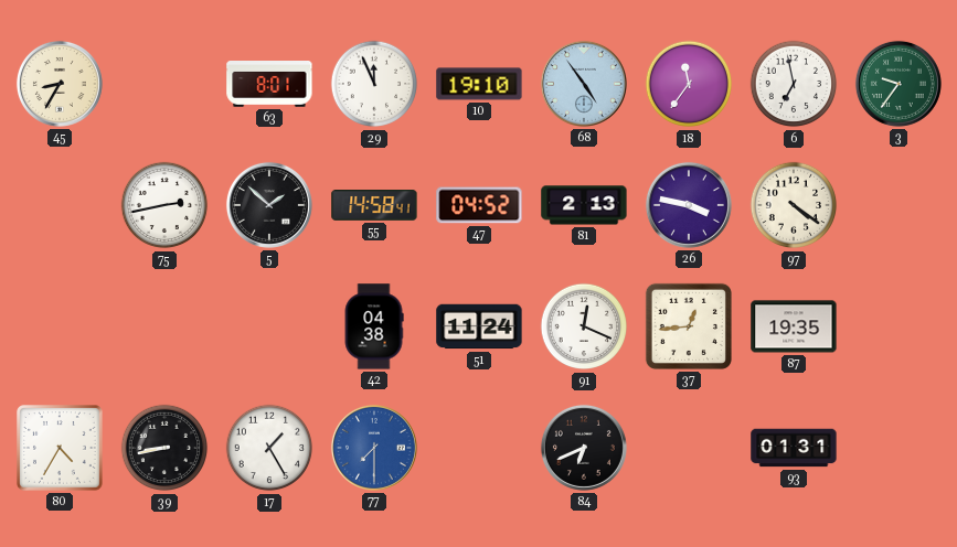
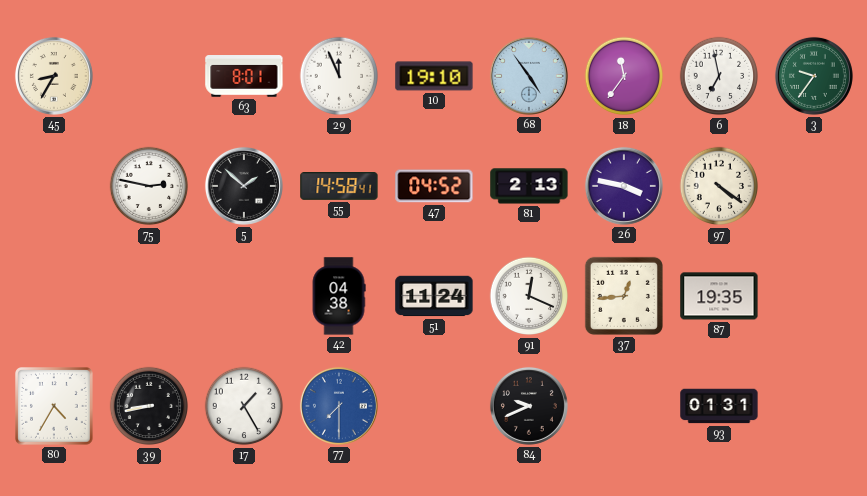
75: 2:43 -> 2:47 (149, 186)
84: 6:41 -> 9:41 (529, 406)
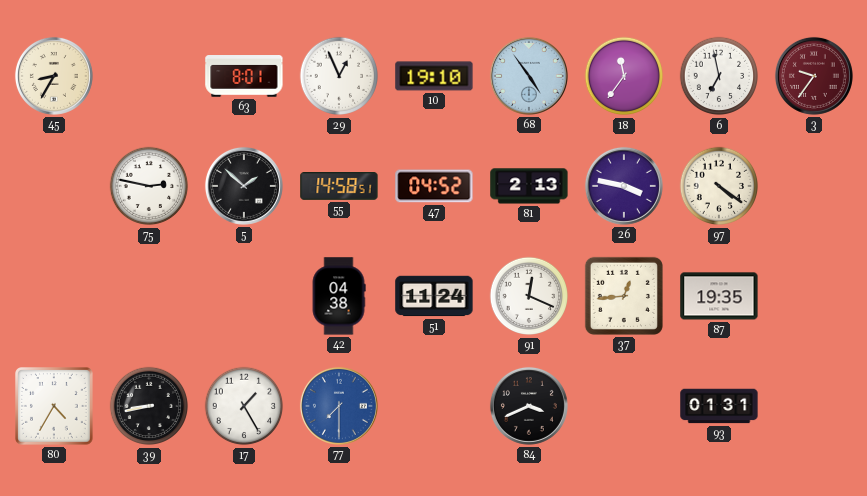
29: 11:56 -> 12:56 (339, 76)
3 dial: green -> burgundy (814, 76)
55: 14:58:41 -> 14:58:51 (339, 187)
84: 9:41 -> 3:41 (529, 406)
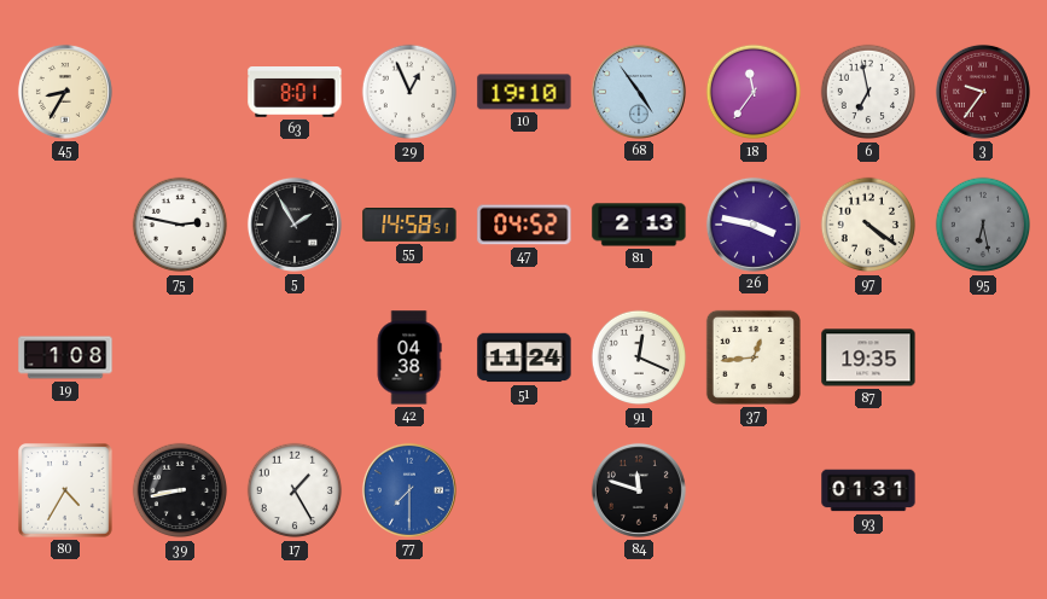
5: 1:52 -> 1:55 (295, 225)
95: none -> 6:28 (983, 225)
19: none -> 1:08 (65, 357)
84: 3:41 -> 11:48 (639, 490)
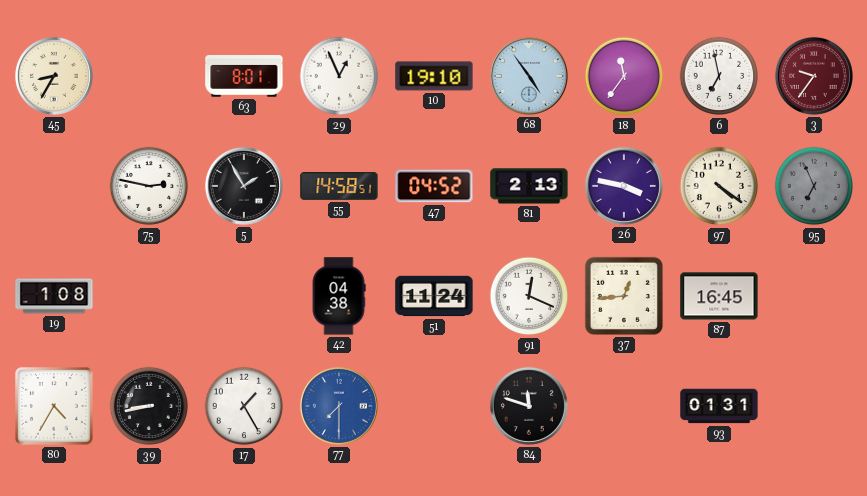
95: 6:28 -> 6:56 (814, 186)
87: 19:35 -> 16:45 (719, 296)
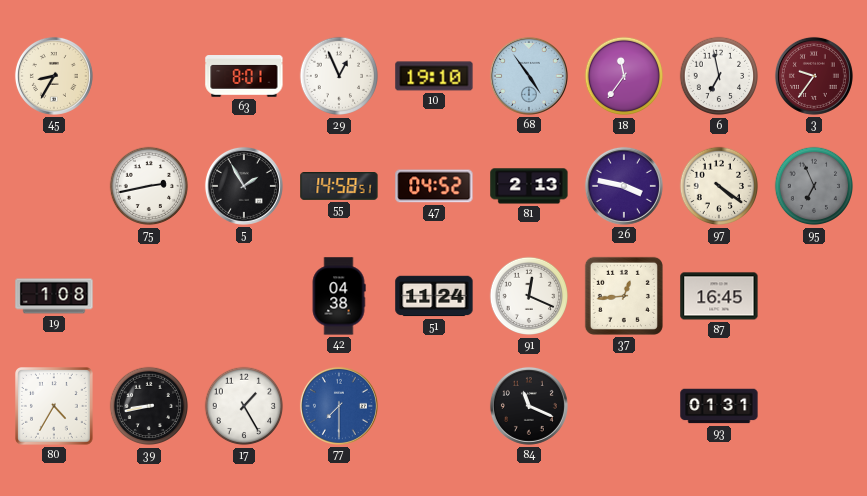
75: 2:47 -> 2:43 (149, 186)
84: 11:48 -> 11:19 (529, 406)
